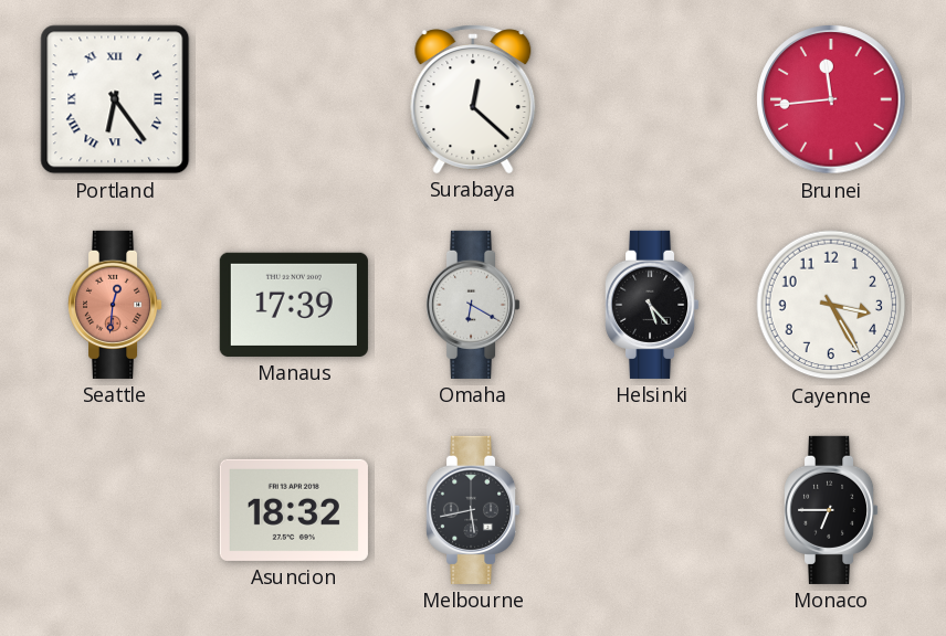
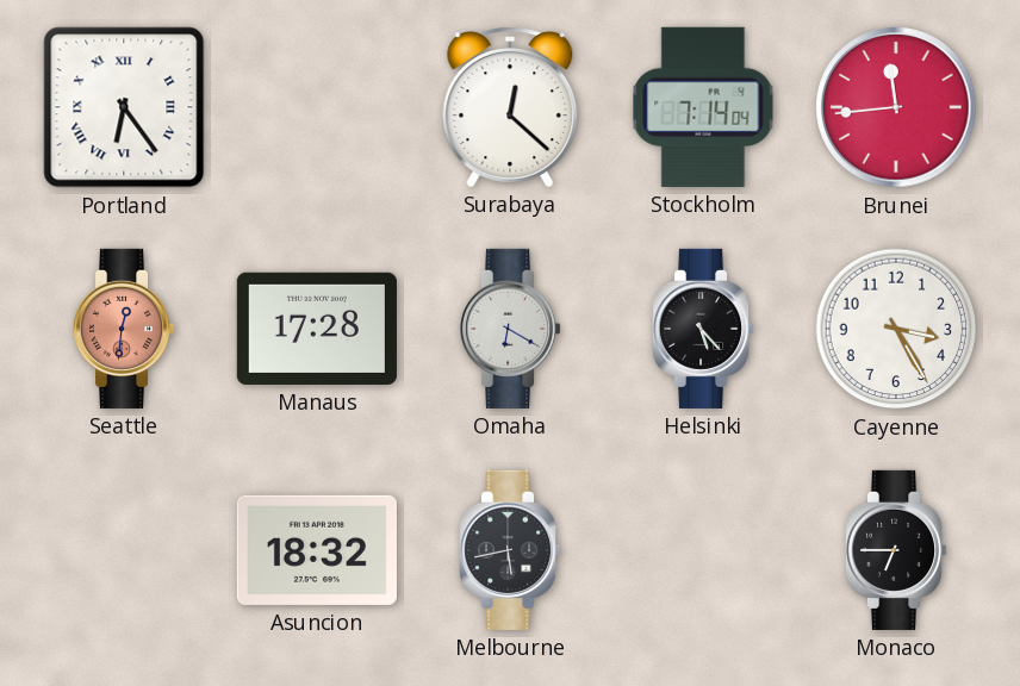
Stockholm: none -> 7:14 (703, 107)
Manaus: 17:39 -> 17:28 (317, 329)
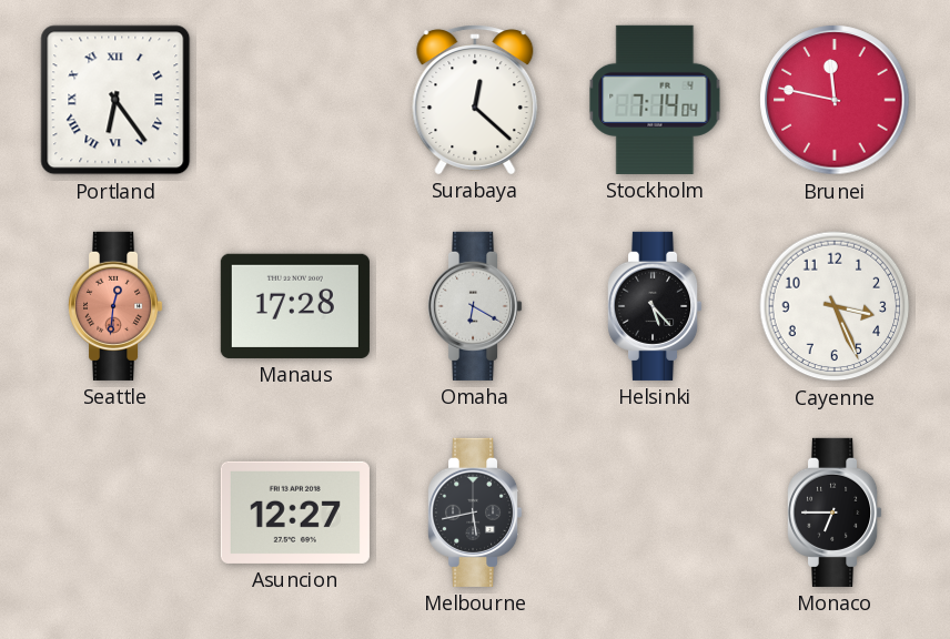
Brunei: 11:44 -> 11:47 (835, 100)
Cayenne: 3:25 -> 3:26 (835, 306)
Asuncion: 18:32 -> 12:27 (295, 513)
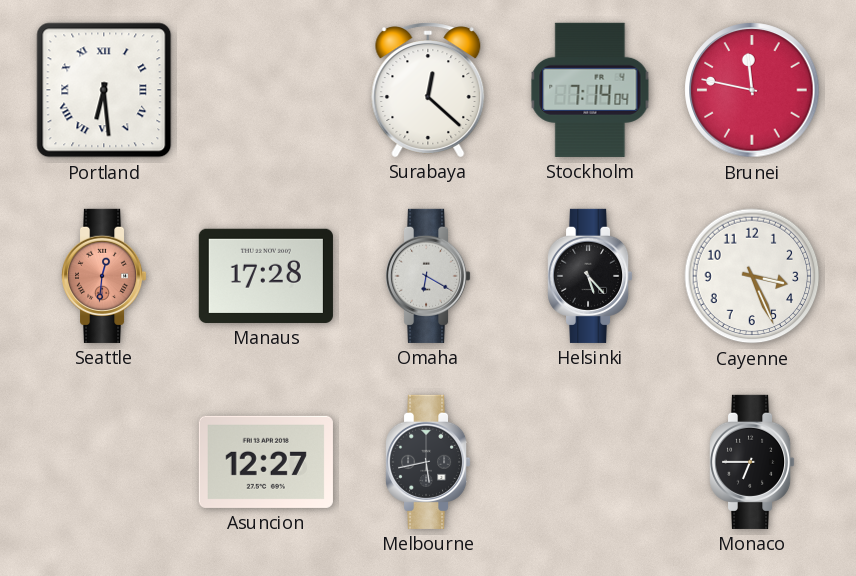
Portland: 6:24 -> 6:29 (104, 90)
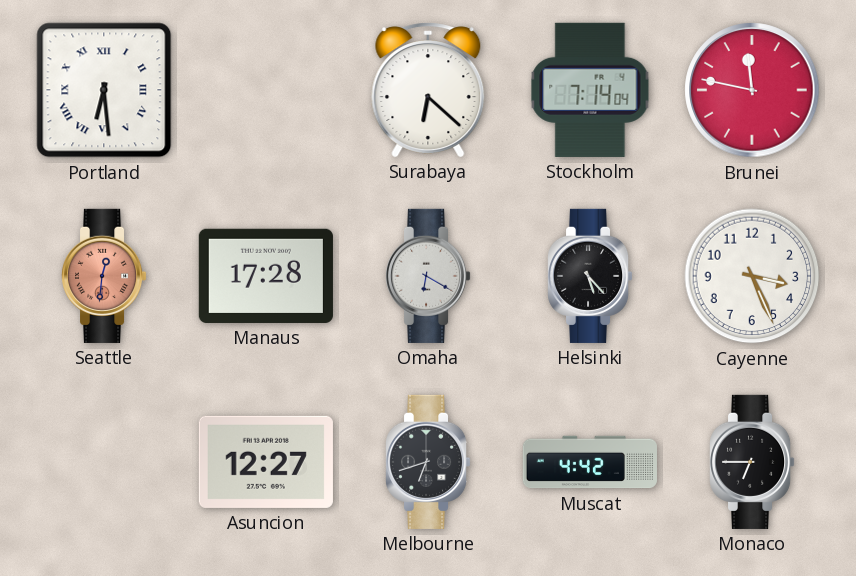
Surabaya: 12:22 -> 6:22 (428, 90)
Melbourne: 5:43 -> 6:42 (429, 462)
Muscat: none -> 4:42 (590, 462)
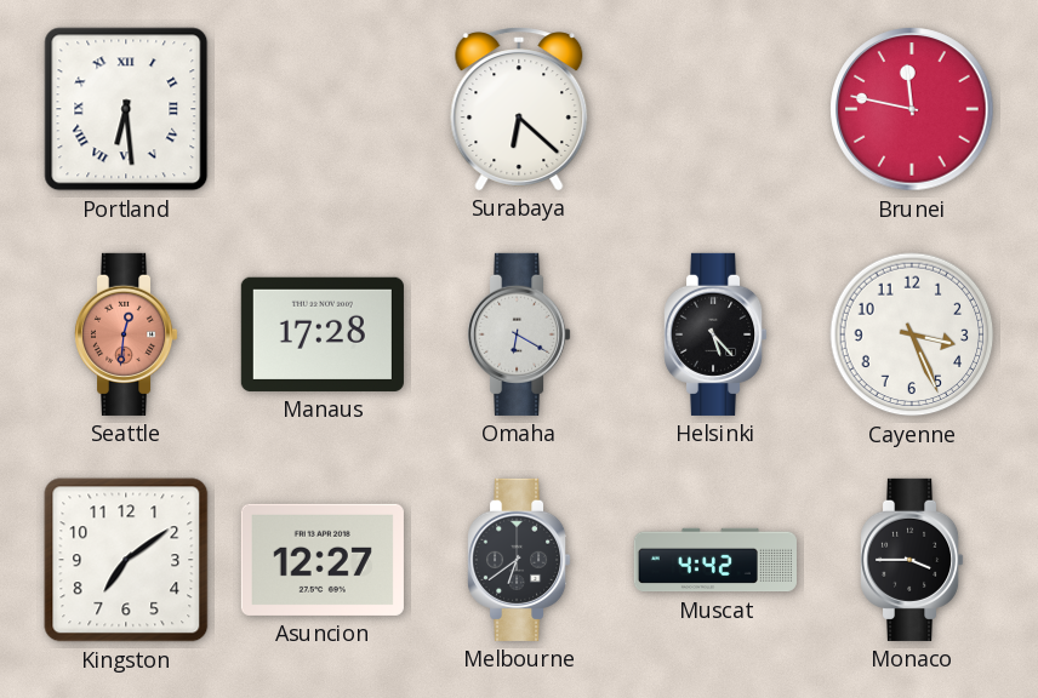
Stockholm: 7:14 -> none (590, 90)
Kingston: none -> 7:09 (126, 560)
Melbourne: 6:42 -> 6:39 (520, 560)
Monaco: 6:45 -> 3:45 (913, 560)
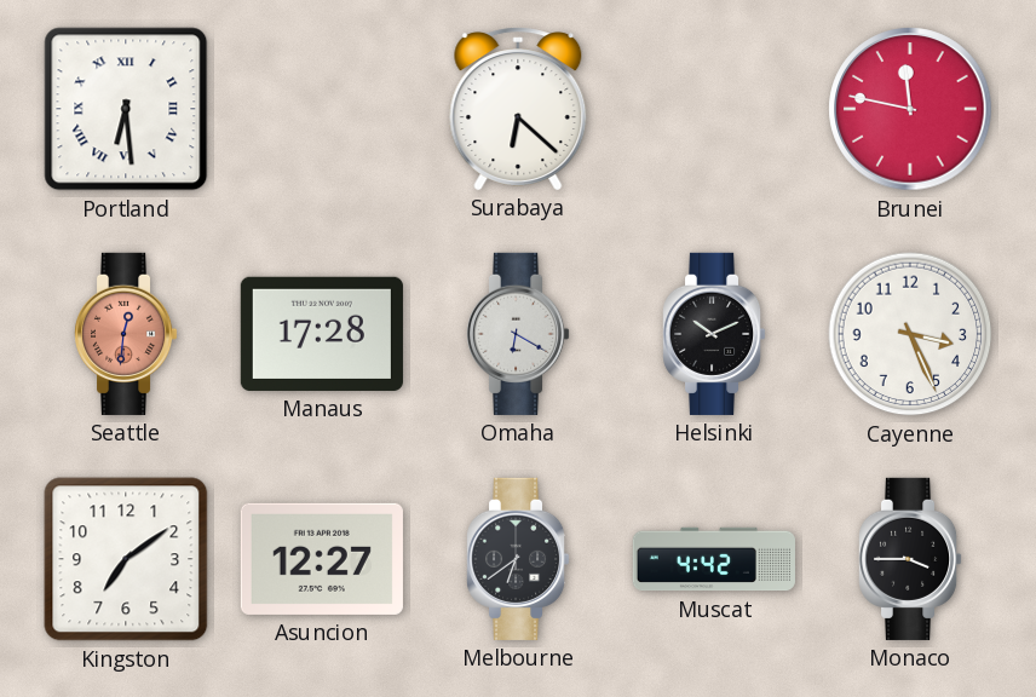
Helsinki: 5:23 -> 10:11 (715, 334)
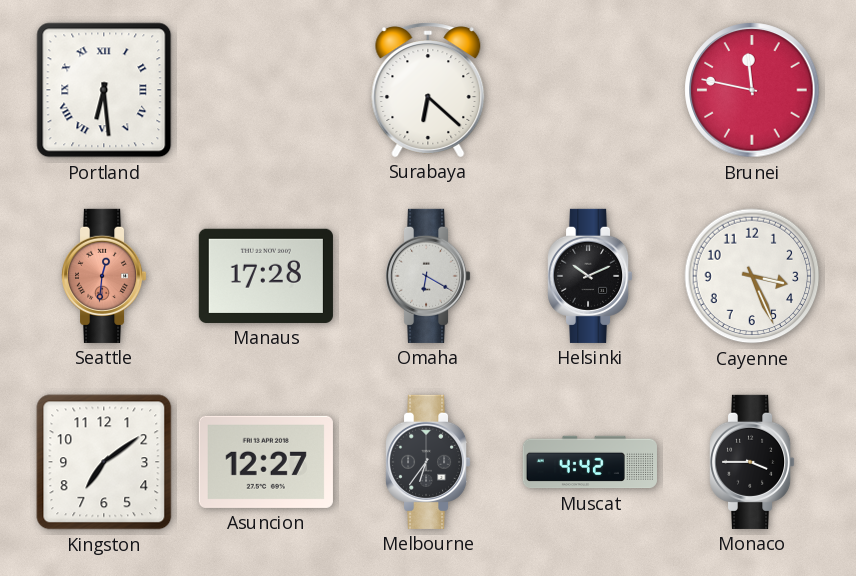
Melbourne: 6:39 -> 6:36 (429, 462)
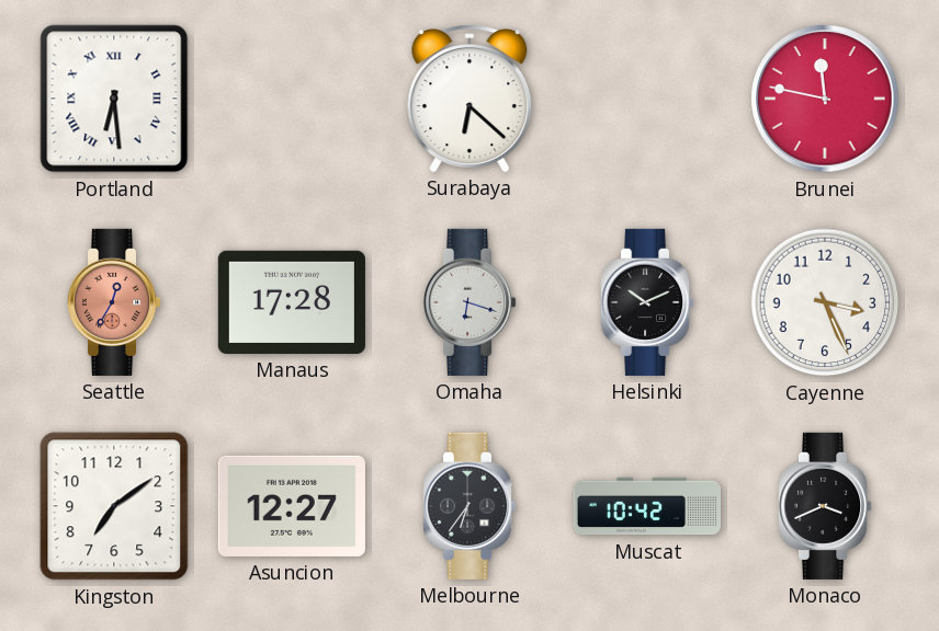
Seattle: 12:31 -> 12:35 (115, 302)
Omaha: 6:20 -> 6:18 (471, 302)
Muscat: 4:42 -> 10:42 (647, 506)
Monaco: 3:45 -> 3:41 (826, 506)
